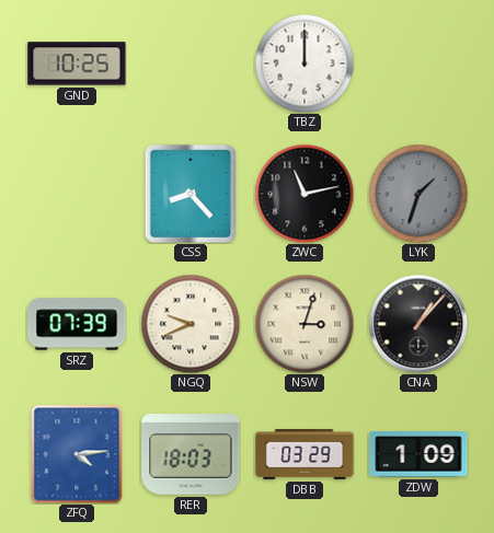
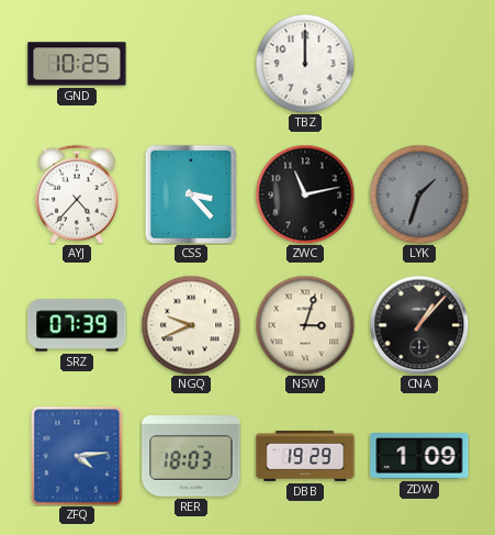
AYJ: none -> 4:37 (77, 194)
CSS: 8:23 -> 3:23 (191, 194)
DBB: 03:29 -> 19:29 (305, 457)
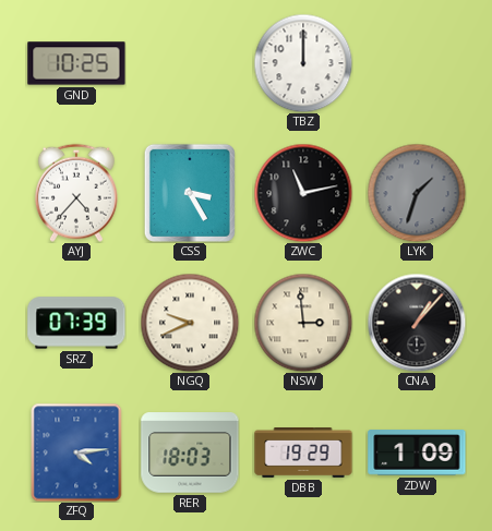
CSS: 3:23 -> 3:25 (190, 193)
NSW: 3:03 -> 2:59 (303, 323)
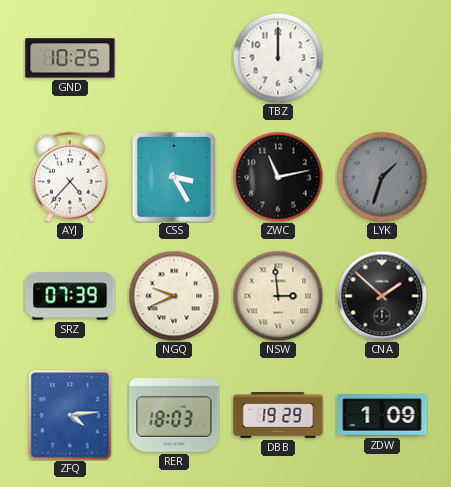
CNA: 1:07 -> 1:52 (382, 296)
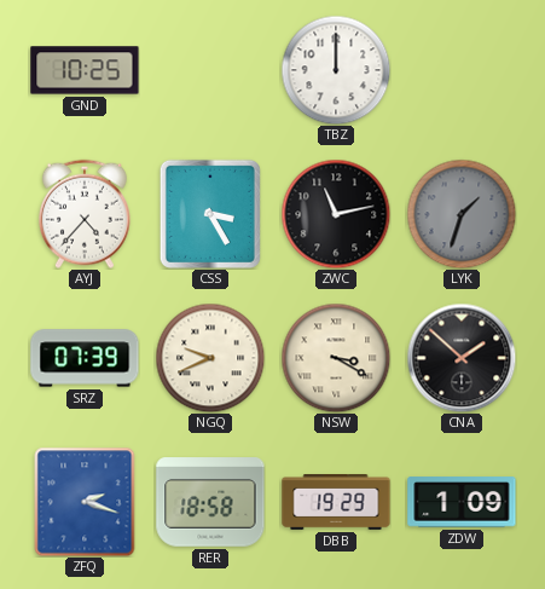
NSW: 2:59 -> 3:20 (336, 358)
ZFQ: 4:14 -> 2:18 (85, 502)
RER: 18:03 -> 18:58 (210, 502)
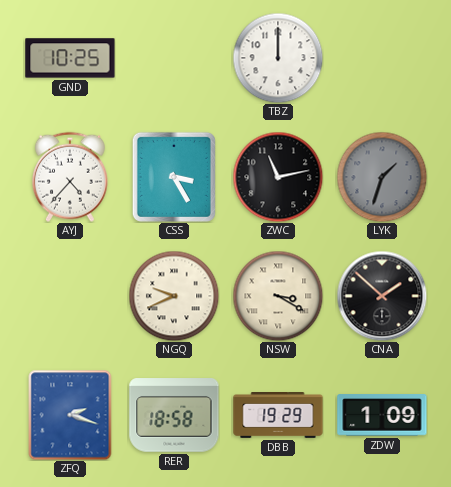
SRZ: 07:39 -> none (85, 358)
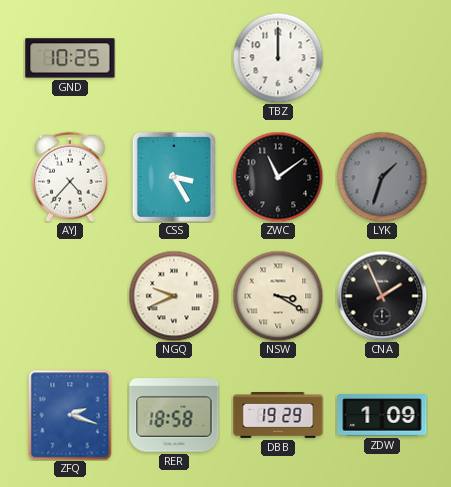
ZWC: 11:13 -> 11:09 (278, 177)
CNA: 1:52 -> 1:56 (382, 296)
